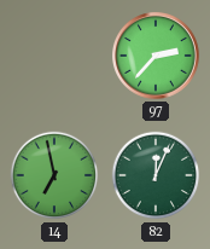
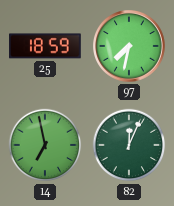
25: none -> 18:59 (45, 46)
97: 2:37 -> 7:32 (130, 47)
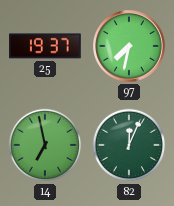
25: 18:59 -> 19:37 (45, 46)
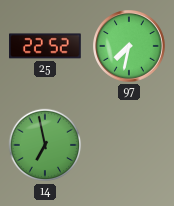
25: 19:37 -> 22:52 (45, 46)
82: 12:04 -> none (129, 145)
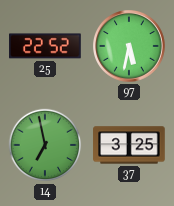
97: 7:32 -> 5:32 (130, 47)
37: none -> 3:25 (129, 145)
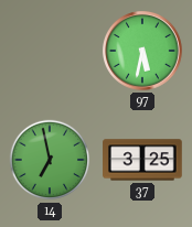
25: 22:52 -> none (45, 46)
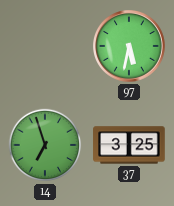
14: 6:58 -> 6:57 (45, 145)
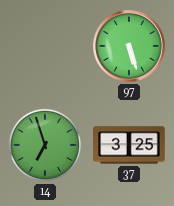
97: 5:32 -> 5:27 (130, 47)
